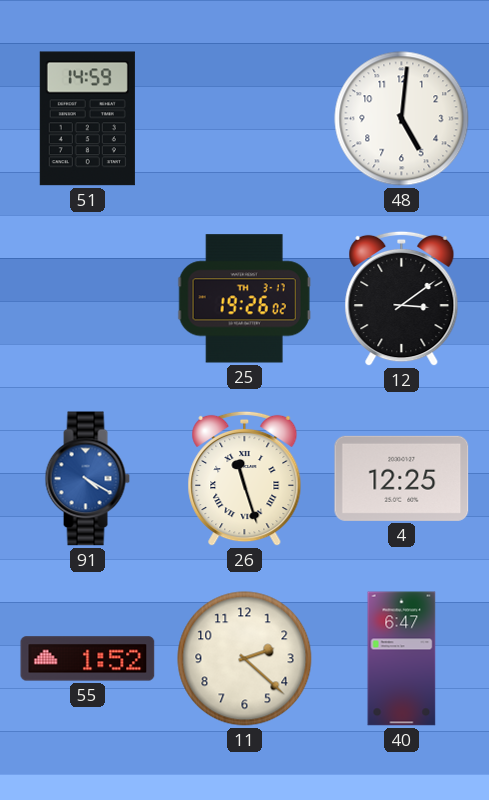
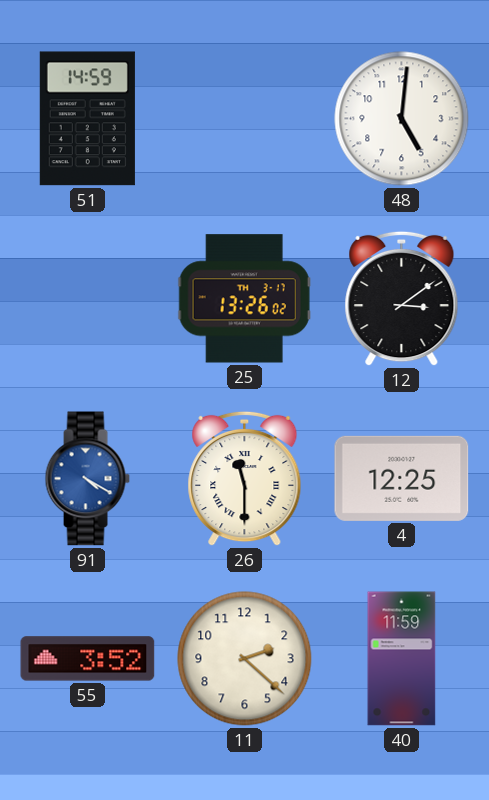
25: 19:26 -> 13:26 (244, 299)
26: 11:27 -> 11:30 (245, 479)
55: 1:52 -> 3:52 (88, 659)
40: 6:47 -> 11:59 (402, 659)
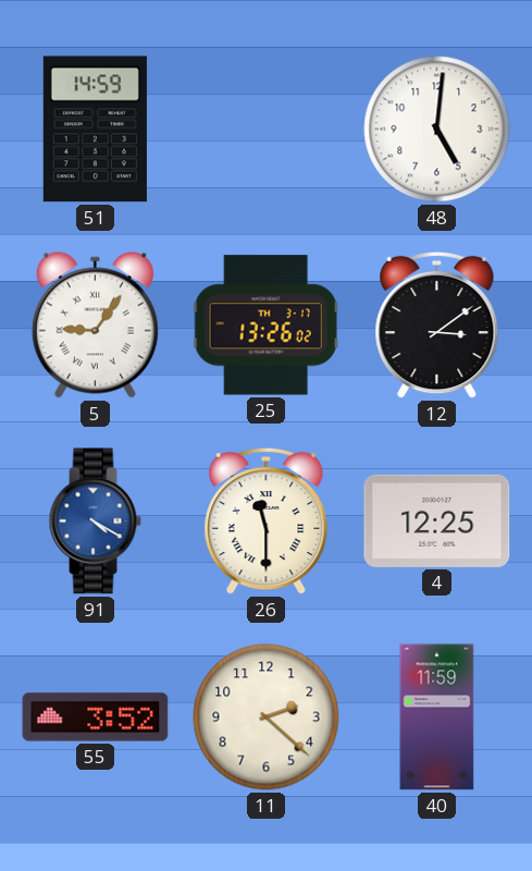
5: none -> 9:06 (95, 324)
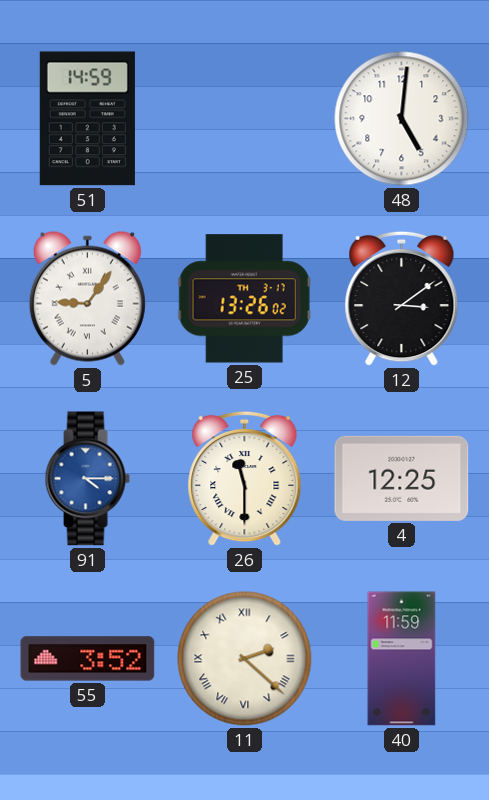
91: 4:20 -> 4:15 (87, 479)
11 numerals: Arabic -> Roman (245, 659)
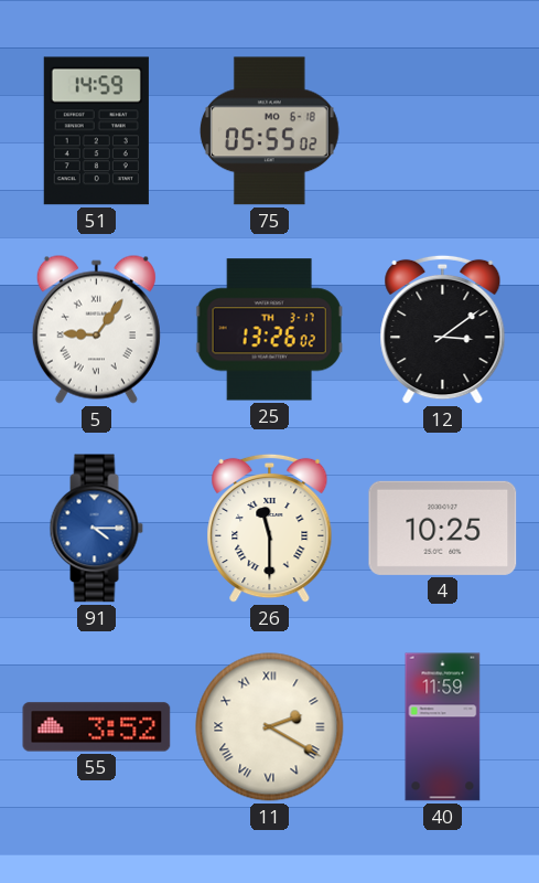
75: none -> 05:55 (269, 131)
48: 5:01 -> none (402, 119)
4: 12:25 -> 10:25 (443, 528)
11: 2:22 -> 2:20 (270, 727)
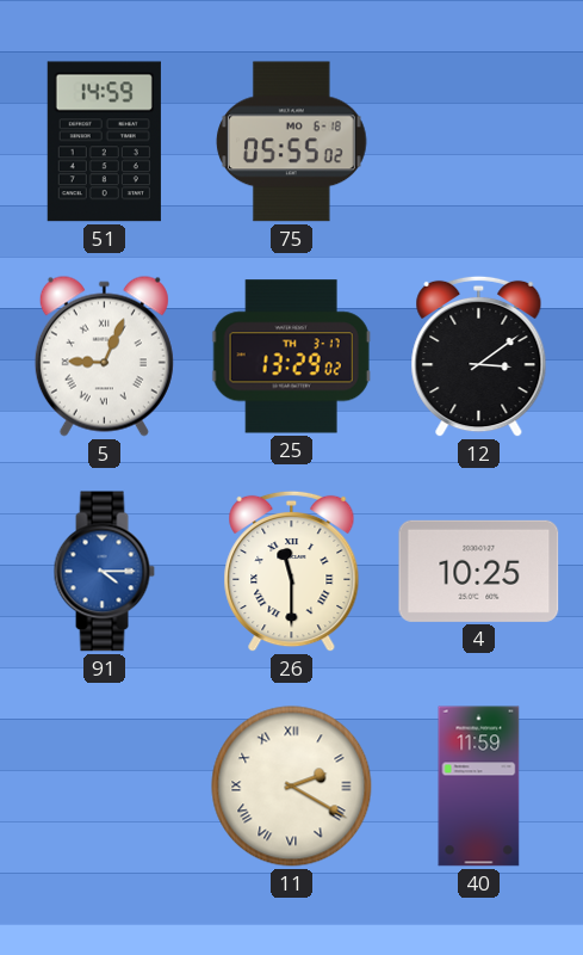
5: 9:06 -> 9:04 (104, 356)
25: 13:26 -> 13:29 (291, 357)
55: 3:52 -> none (97, 727)
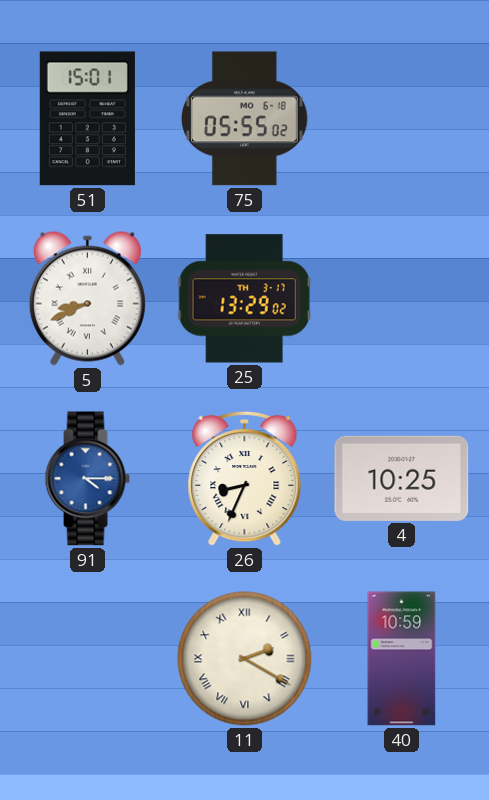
51: 14:59 -> 15:01 (87, 119)
5: 9:04 -> 8:41 (87, 298)
12: 3:09 -> none (479, 357)
26: 11:30 -> 8:34 (245, 479)
40: 11:59 -> 10:59 (402, 659)
